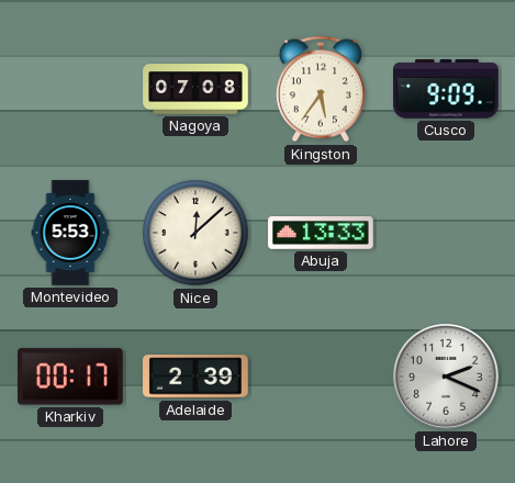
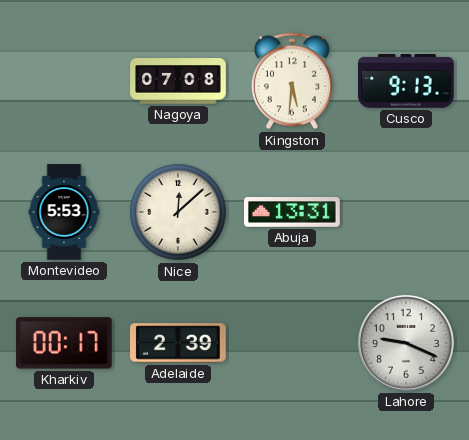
Kingston: 5:36 -> 5:31 (292, 81)
Cusco: 9:09 -> 9:13 (406, 82)
Abuja: 13:33 -> 13:31 (292, 212)
Lahore: 2:19 -> 9:19 (406, 343)
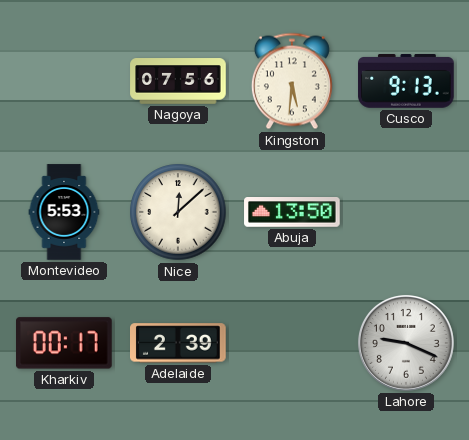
Nagoya: 07:08 -> 07:56 (178, 81)
Abuja: 13:31 -> 13:50 (292, 212)
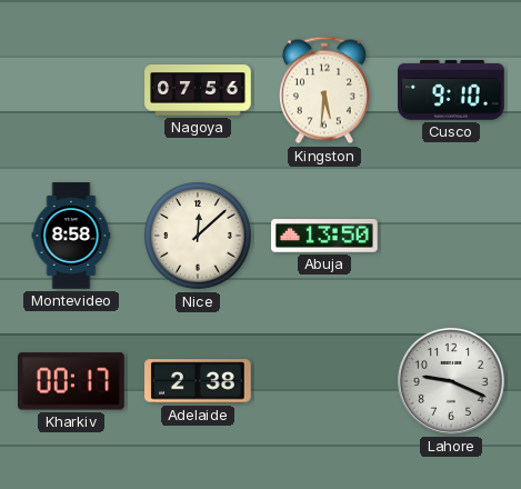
Cusco: 9:13 -> 9:10 (451, 91)
Montevideo: 5:53 -> 8:58 (71, 236)
Adelaide: 2:39 -> 2:38 (199, 381)
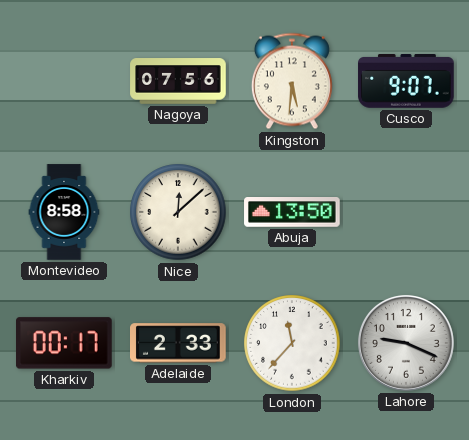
Cusco: 9:10 -> 9:07 (406, 82)
Adelaide: 2:38 -> 2:33 (179, 343)
London: none -> 11:37 (292, 343)
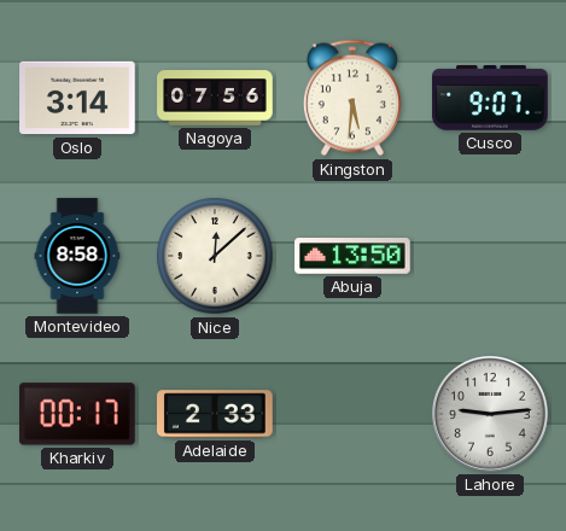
Oslo: none -> 3:14 (77, 98)
London: 11:37 -> none (292, 343)
Lahore: 9:19 -> 9:14 (490, 414)
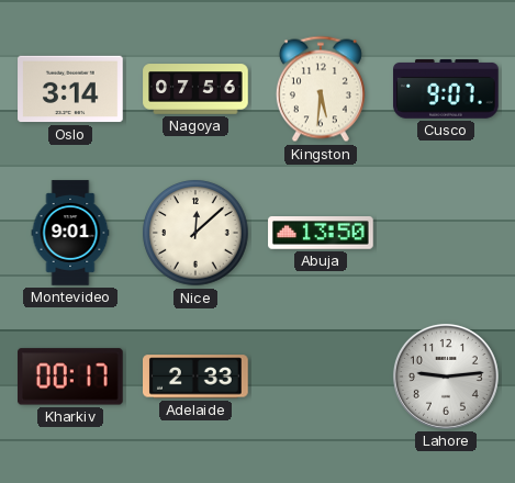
Montevideo: 8:58 -> 9:01 (70, 233)
